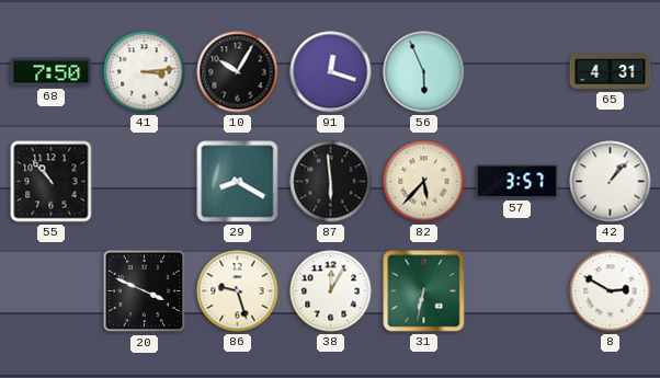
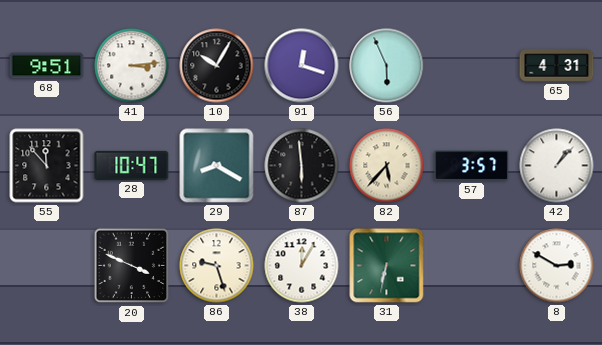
68: 7:50 -> 9:51 (47, 66)
55: 10:53 -> 11:53 (47, 166)
28: none -> 10:47 (132, 165)
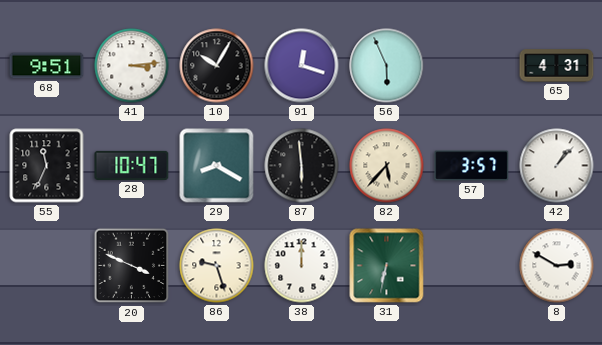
55: 11:53 -> 11:34 (47, 166)
38: 12:05 -> 12:00 (302, 266)
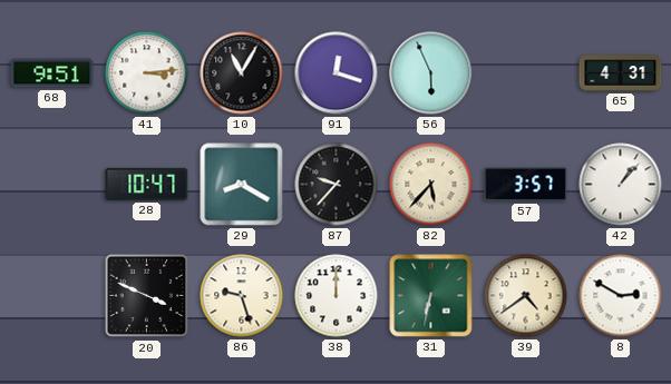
10: 10:05 -> 11:05 (242, 73)
55: 11:34 -> none (47, 166)
87: 5:59 -> 9:37 (337, 185)
39: none -> 4:39 (526, 296)
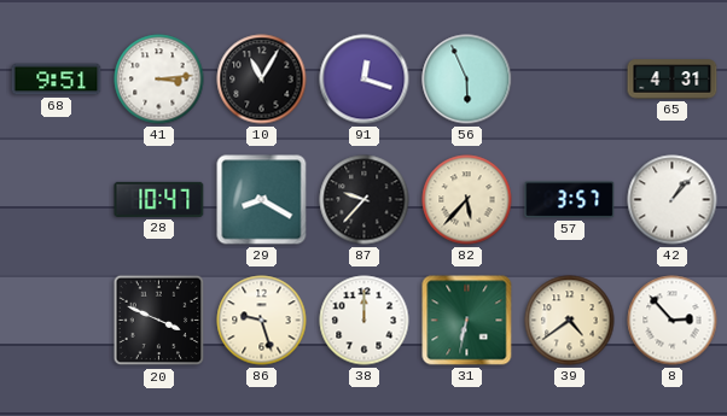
8: 2:50 -> 2:53 (673, 321)
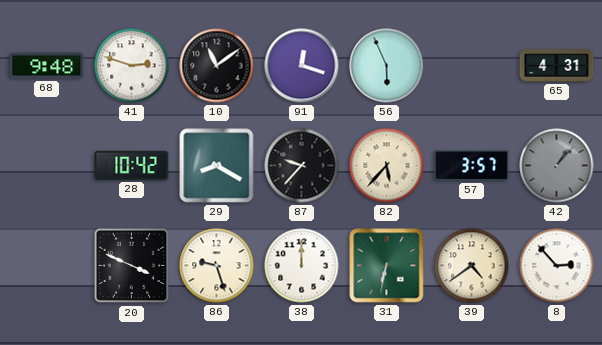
68: 9:51 -> 9:48 (47, 66)
41: 3:14 -> 2:48 (132, 66)
10: 11:05 -> 11:09 (217, 66)
28: 10:47 -> 10:42 (132, 165)
42 dial: white -> grey (557, 166)
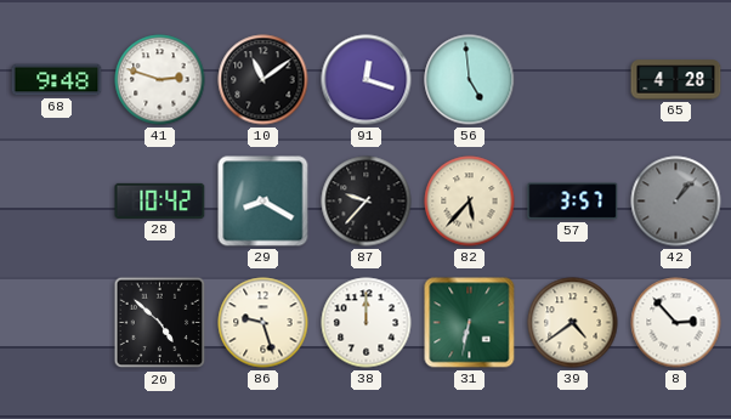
56: 5:56 -> 4:59 (470, 80)
65: 4:31 -> 4:28 (676, 80)
20: 3:49 -> 4:52 (160, 323)
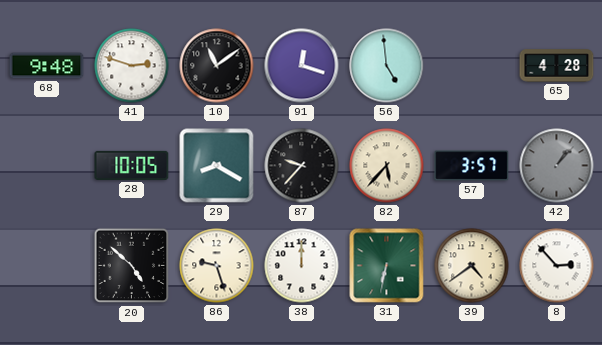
28: 10:42 -> 10:05 (132, 165)
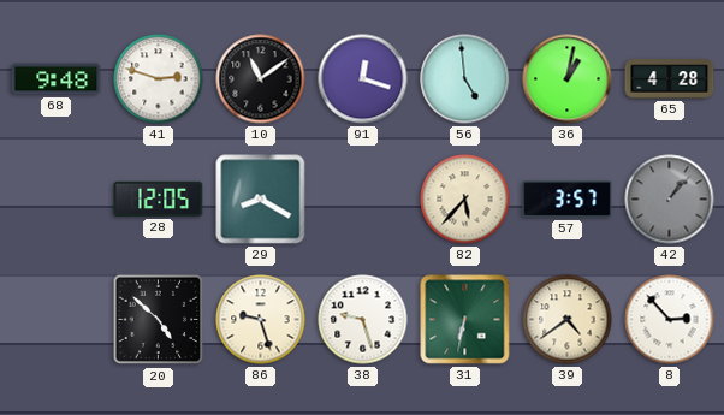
36: none -> 1:02 (568, 79)
28: 10:05 -> 12:05 (159, 198)
87: 9:37 -> none (302, 166)
38: 12:00 -> 9:27 (363, 320)
